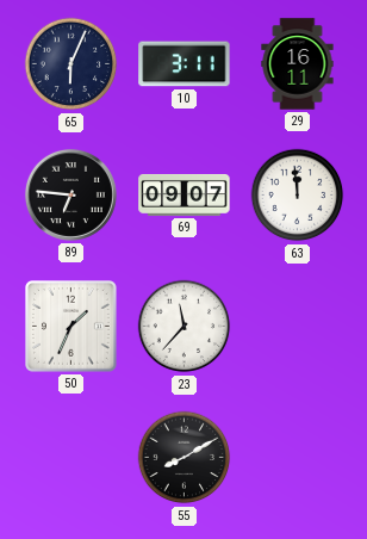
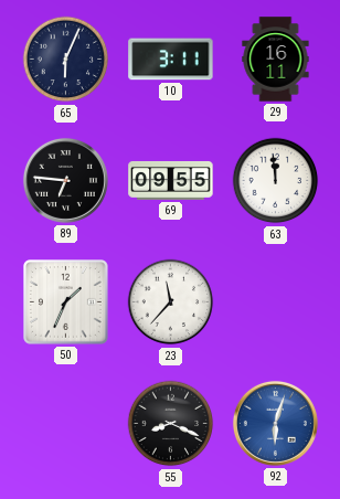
69: 09:07 -> 09:55 (171, 180)
55: 8:10 -> 8:19 (171, 424)
92: none -> 6:03 (275, 423)
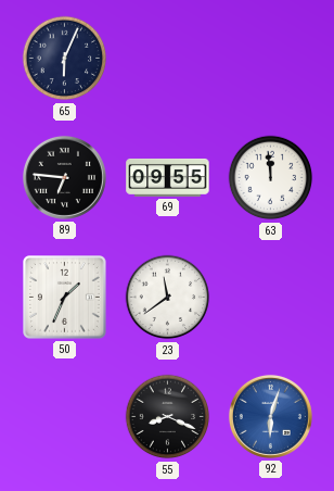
10: 3:11 -> none (171, 60)
29: 16:11 -> none (276, 60)
23: 11:37 -> 11:39 (168, 298)
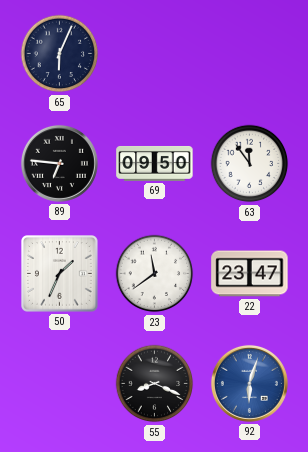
69: 09:55 -> 09:50 (155, 163)
63: 11:59 -> 11:54 (250, 164)
22: none -> 23:47 (250, 274)
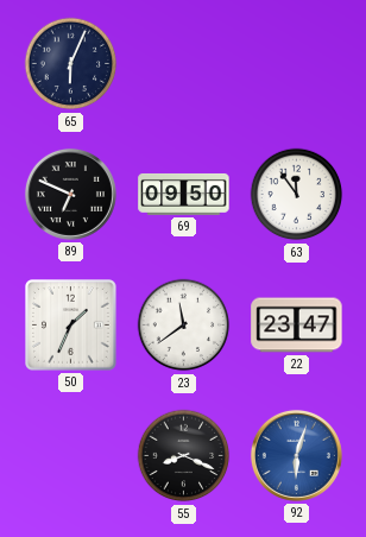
89: 6:46 -> 6:49 (70, 194)
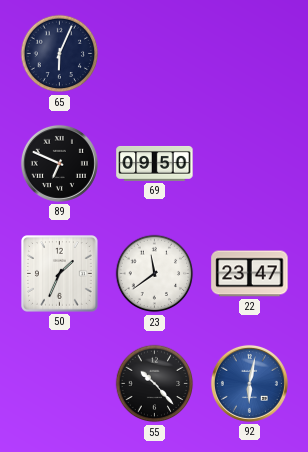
63: 11:54 -> none (297, 195)
55: 8:19 -> 10:23 (155, 384)
92: 6:03 -> 6:02 (249, 383)
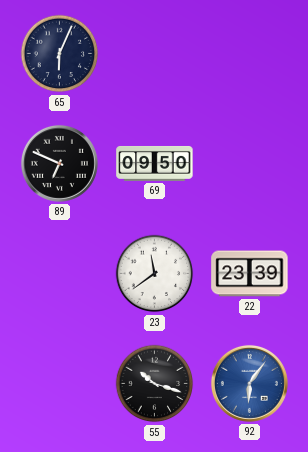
50: 1:34 -> none (60, 274)
22: 23:47 -> 23:39 (250, 274)
55: 10:23 -> 10:18 (155, 384)
92: 6:02 -> 6:06 (249, 383)
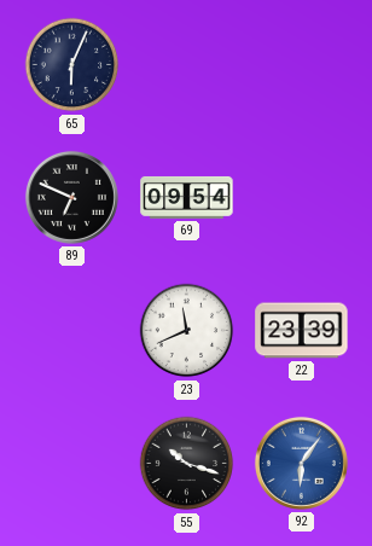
69: 09:50 -> 09:54 (187, 197)
23: 11:39 -> 11:41 (187, 331)
